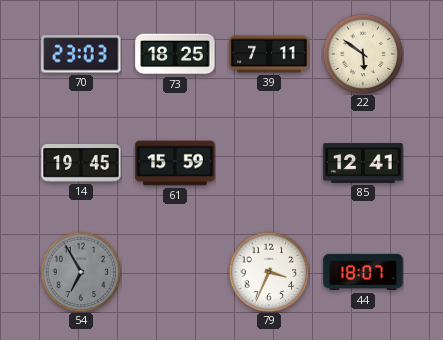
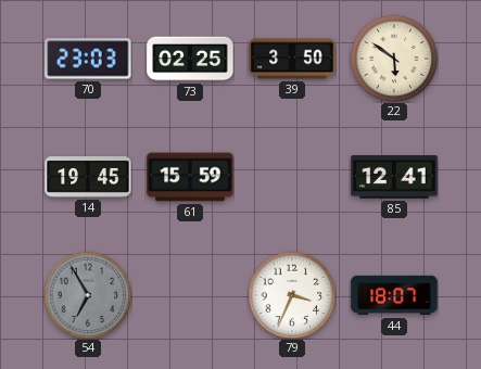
73: 18:25 -> 02:25 (190, 59)
39: 7:11 -> 3:50 (292, 59)
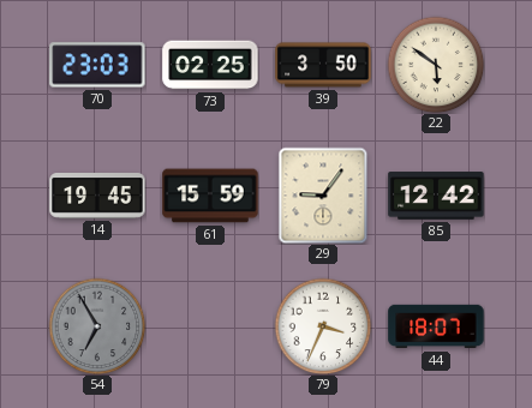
29: none -> 9:06 (323, 196)
85: 12:41 -> 12:42 (436, 196)
